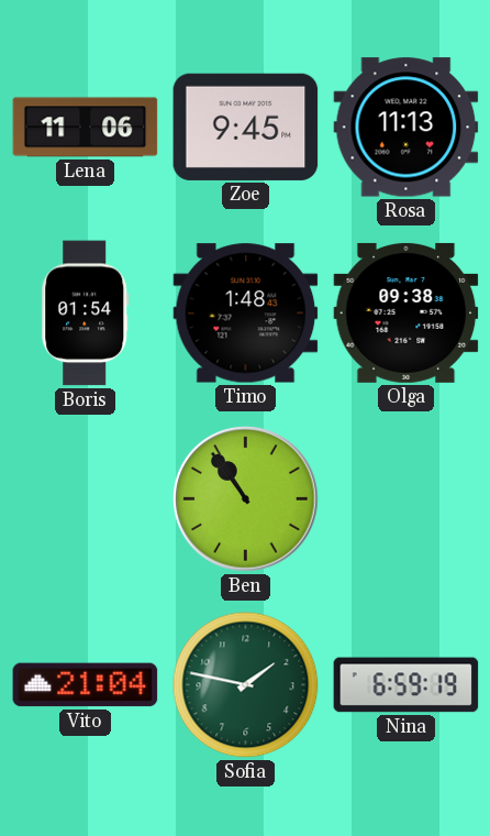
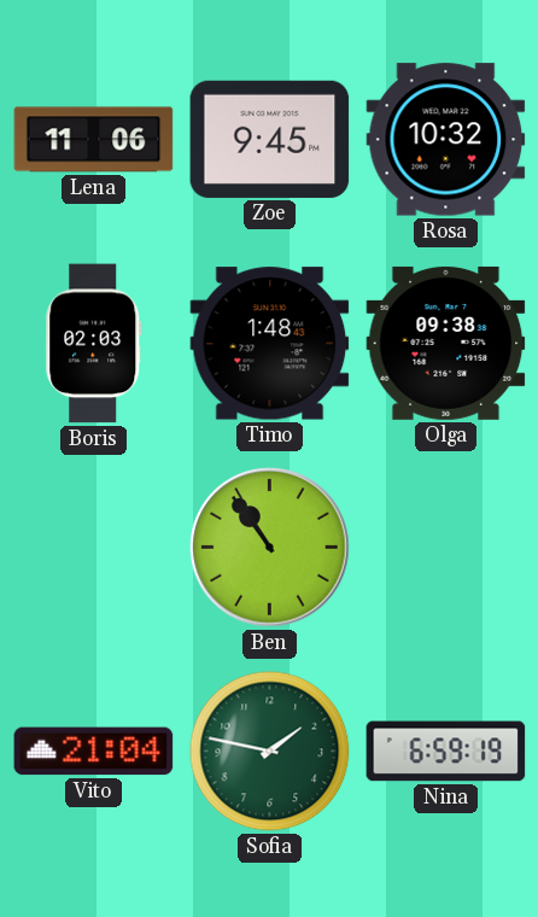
Rosa: 11:13 -> 10:32 (446, 140)
Boris: 01:54 -> 02:03 (94, 344)
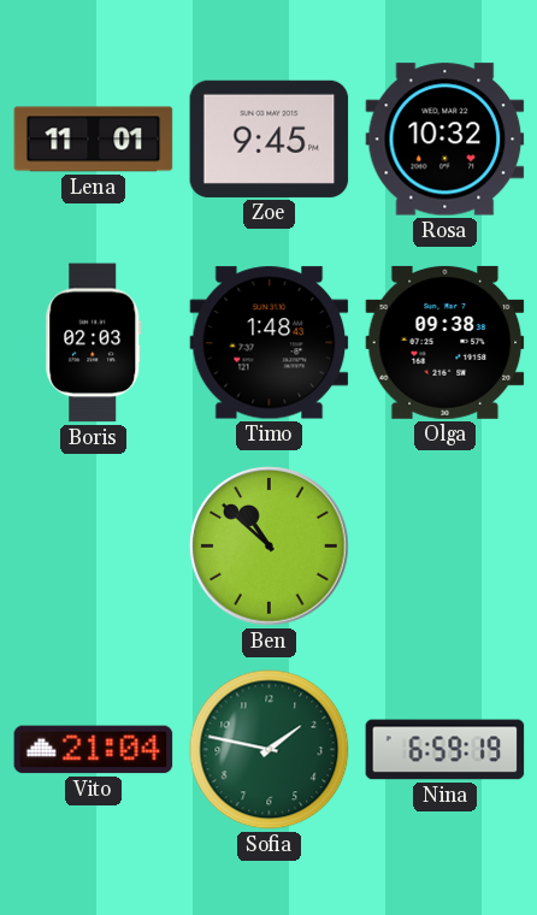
Lena: 11:06 -> 11:01 (94, 140)
Ben: 10:54 -> 10:52 (270, 547)
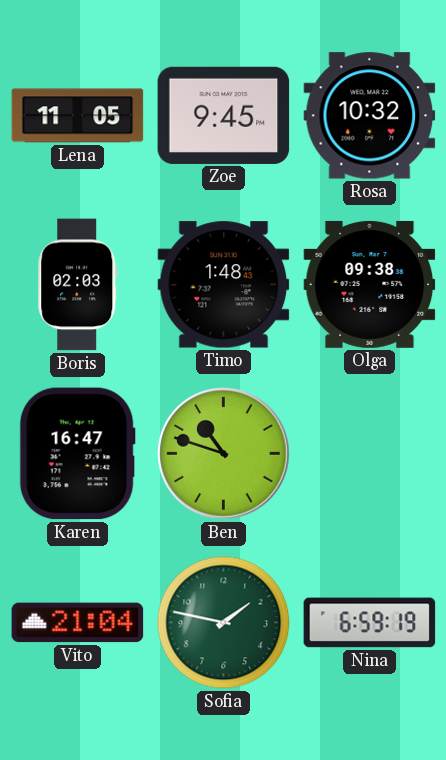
Lena: 11:01 -> 11:05 (78, 116)
Karen: none -> 16:47 (77, 454)
Ben: 10:52 -> 10:48 (224, 454)
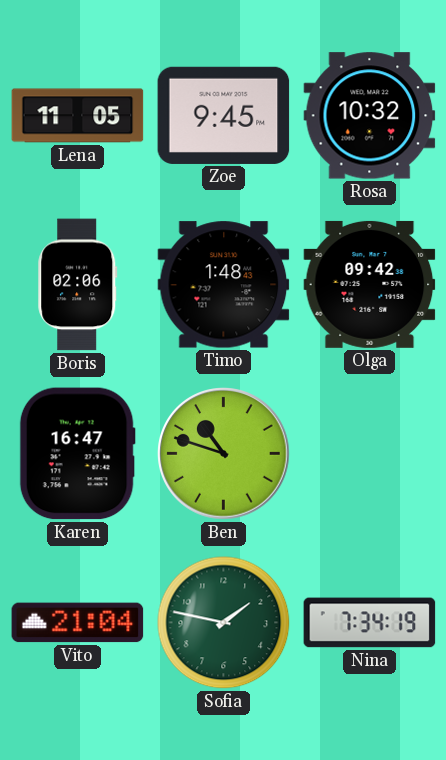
Boris: 02:03 -> 02:06 (78, 285)
Olga: 09:38 -> 09:42 (370, 284)
Nina: 6:59 -> 7:34 (370, 623)
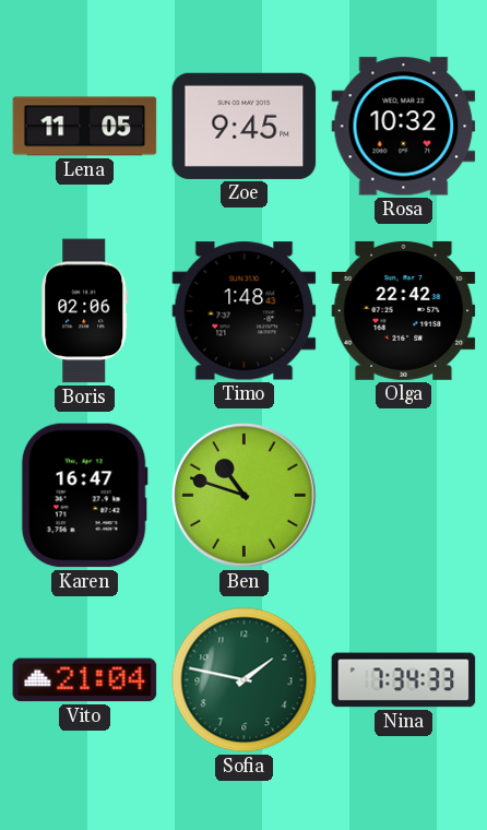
Olga: 09:42 -> 22:42 (404, 310)
Nina: 7:34:19 -> 7:34:33 (404, 680)
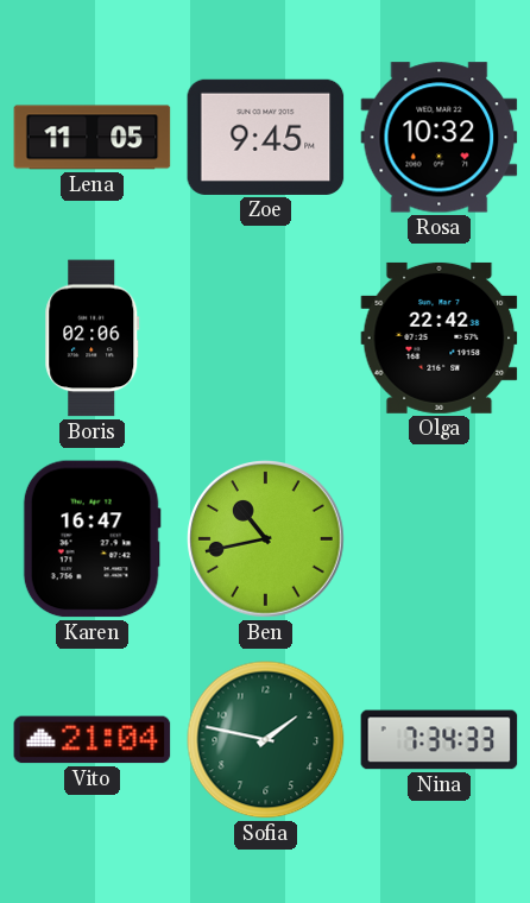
Timo: 1:48 -> none (245, 311)
Ben: 10:48 -> 10:43 (266, 539)
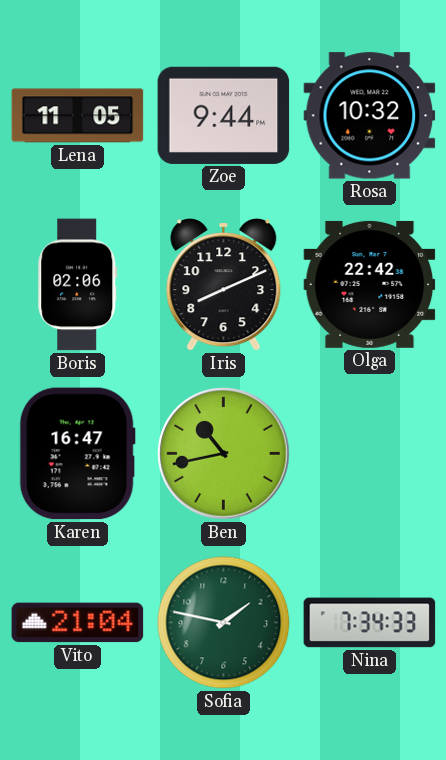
Zoe: 9:45 -> 9:44 (224, 115)
Iris: none -> 8:11 (224, 285)
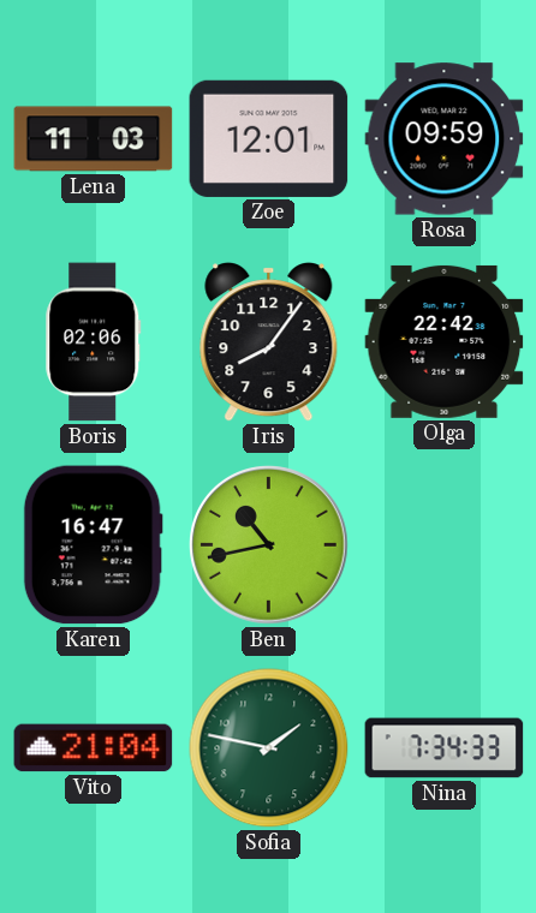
Lena: 11:05 -> 11:03 (94, 139)
Zoe: 9:44 -> 12:01 (269, 138)
Rosa: 10:32 -> 09:59 (445, 139)
Iris: 8:11 -> 8:06 (269, 342)
